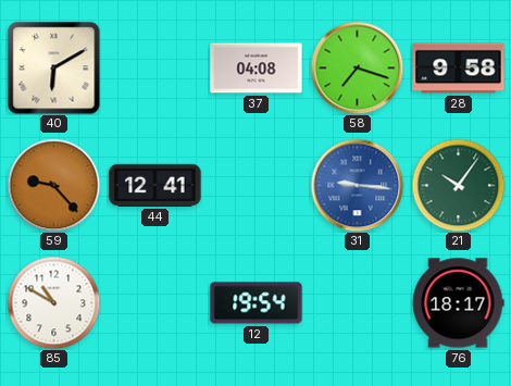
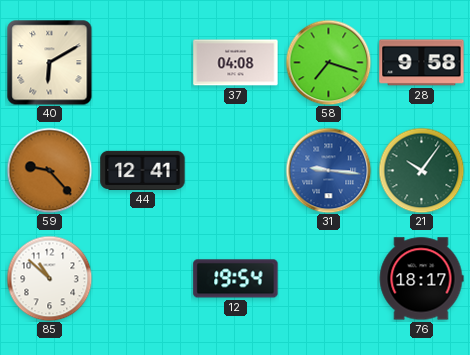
85: 10:50 -> 10:52 (49, 278)
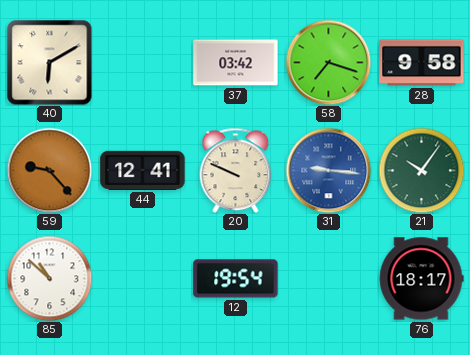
37: 04:08 -> 03:42 (236, 63)
20: none -> 9:49 (236, 170)
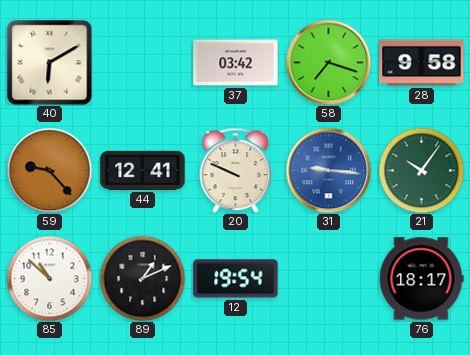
89: none -> 1:11 (142, 278)
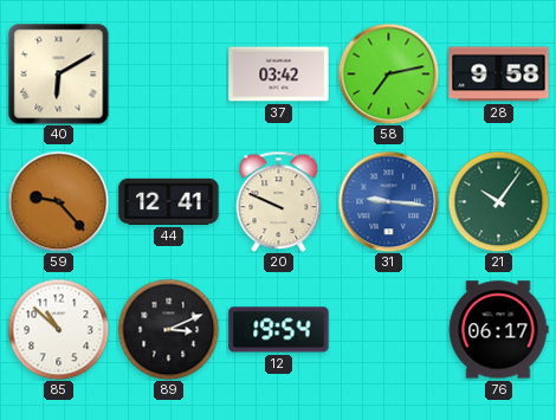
58: 7:18 -> 7:13 (388, 73)
89: 1:11 -> 3:11 (168, 329)
76: 18:17 -> 06:17 (498, 330)
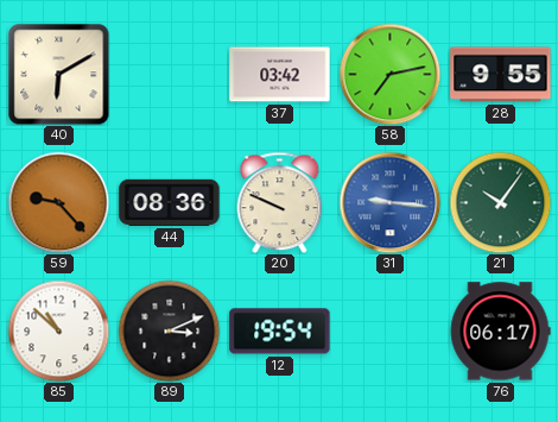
28: 9:58 -> 9:55 (501, 75)
44: 12:41 -> 08:36 (170, 202)
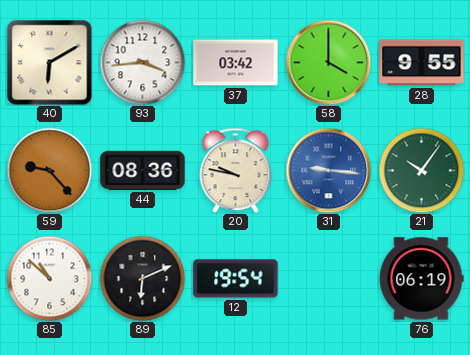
93: none -> 3:44 (142, 62)
58: 7:13 -> 4:00 (328, 62)
20: 9:49 -> 9:47 (236, 170)
89: 3:11 -> 6:11 (142, 278)
76: 06:17 -> 06:19 (421, 279)
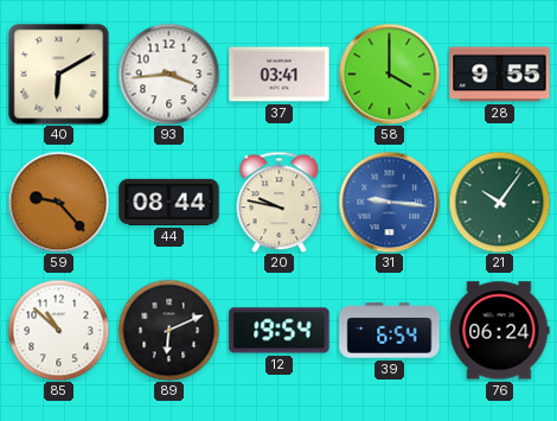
37: 03:42 -> 03:41 (280, 75)
44: 08:36 -> 08:44 (169, 202)
39: none -> 6:54 (390, 331)
76: 06:19 -> 06:24 (499, 331)
